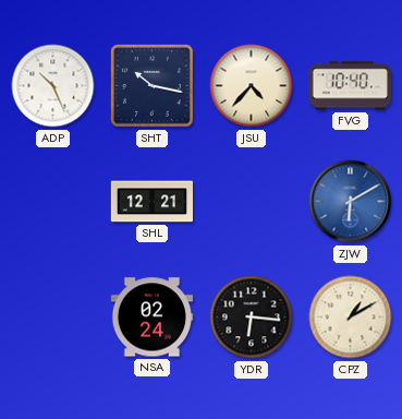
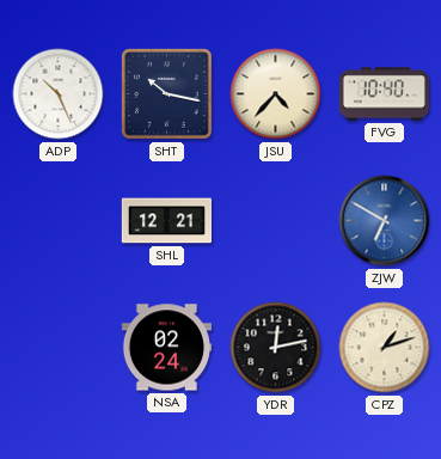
ZJW: 6:10 -> 6:50 (385, 221)
YDR: 6:16 -> 12:13 (276, 348)
CPZ: 1:10 -> 1:12 (385, 348)
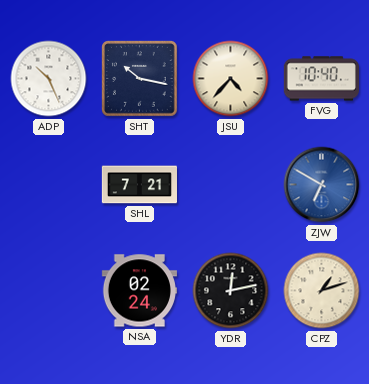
SHL: 12:21 -> 7:21 (139, 185)
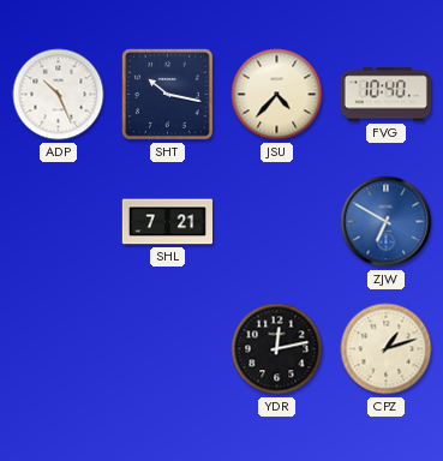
NSA: 02:24 -> none (139, 291)
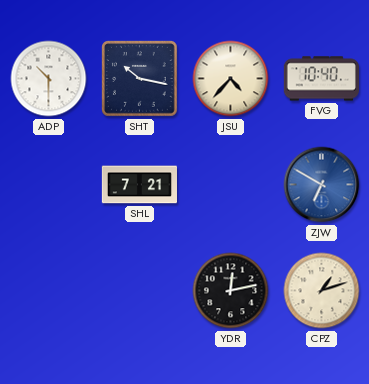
ADP: 10:26 -> 10:30 (49, 79)
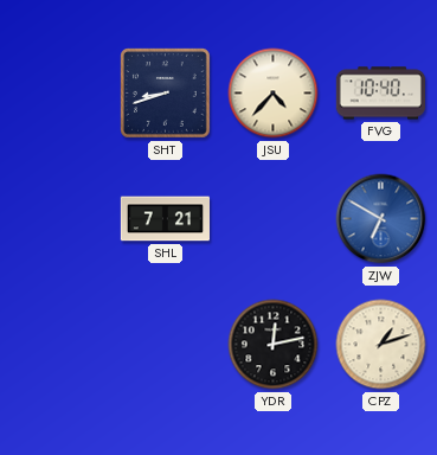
ADP: 10:30 -> none (49, 79)
SHT: 10:17 -> 8:42 (166, 94)
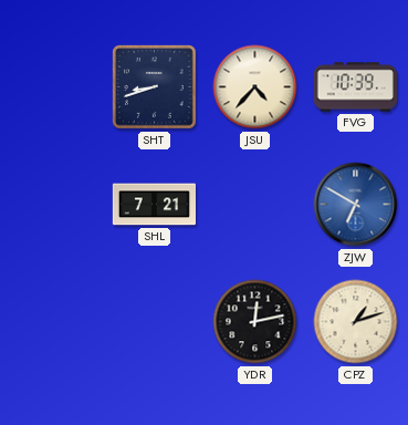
FVG: 10:40 -> 10:39 (355, 87)
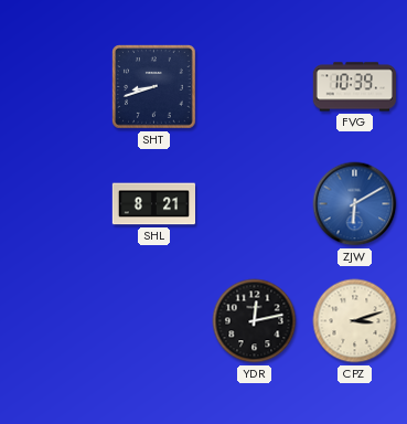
JSU: 4:37 -> none (255, 87)
SHL: 7:21 -> 8:21 (153, 204)
ZJW: 6:50 -> 6:10 (355, 204)
CPZ: 1:12 -> 3:12 (355, 321)
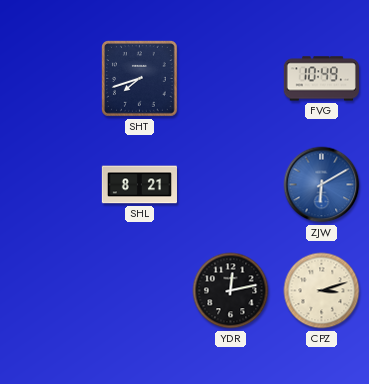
SHT: 8:42 -> 7:42 (140, 79)
FVG: 10:39 -> 10:49 (321, 79)
